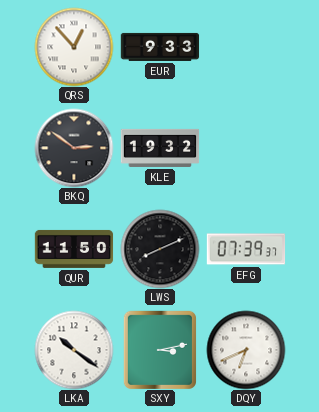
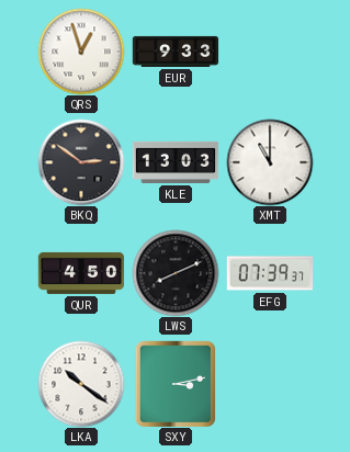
QRS: 12:53 -> 12:57 (81, 52)
KLE: 19:32 -> 13:03 (176, 162)
XMT: none -> 11:00 (270, 162)
QUR: 11:50 -> 4:50 (81, 273)
DQY: 6:41 -> none (246, 350)
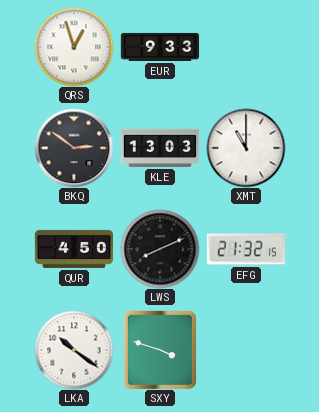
EFG: 07:39 -> 21:32 (246, 249)
SXY: 3:13 -> 3:48 (160, 350)
